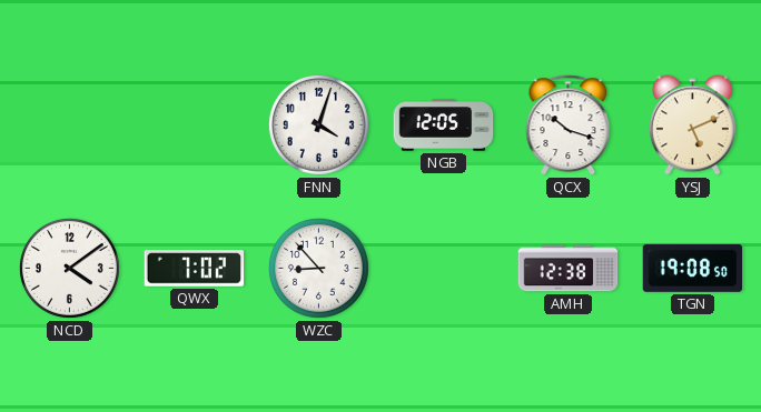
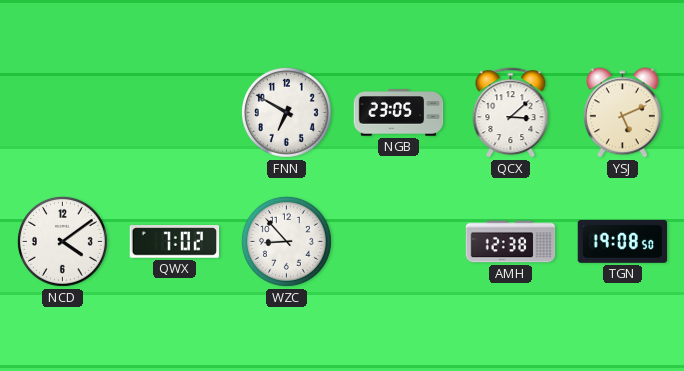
FNN: 4:03 -> 6:50 (286, 112)
NGB: 12:05 -> 23:05 (399, 113)
QCX: 10:18 -> 3:08 (511, 113)
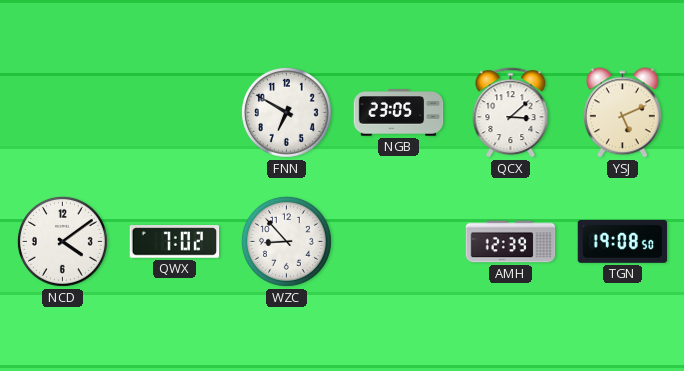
AMH: 12:38 -> 12:39 (511, 242)
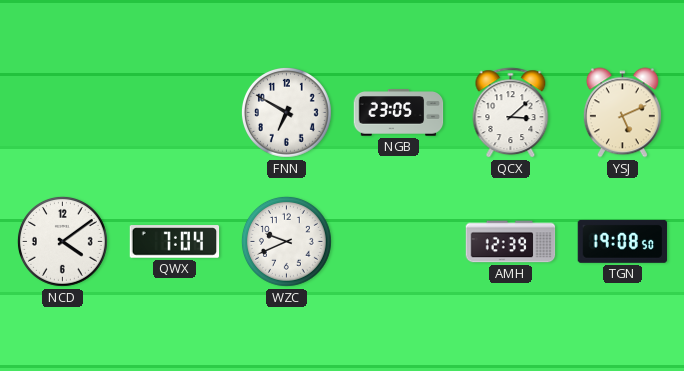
QWX: 7:02 -> 7:04 (175, 242)
WZC: 8:53 -> 9:41 (286, 241)
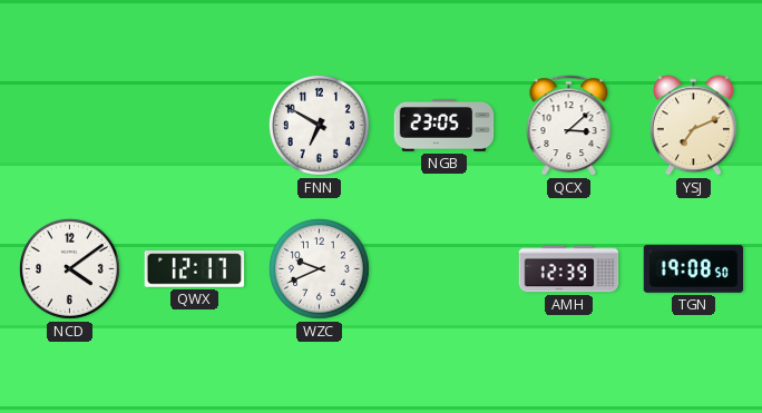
YSJ: 5:11 -> 7:11 (693, 126)
QWX: 7:04 -> 12:17 (195, 269)
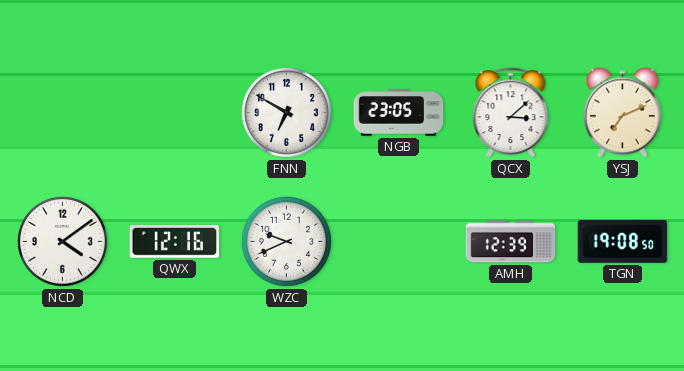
QWX: 12:17 -> 12:16 (175, 242)
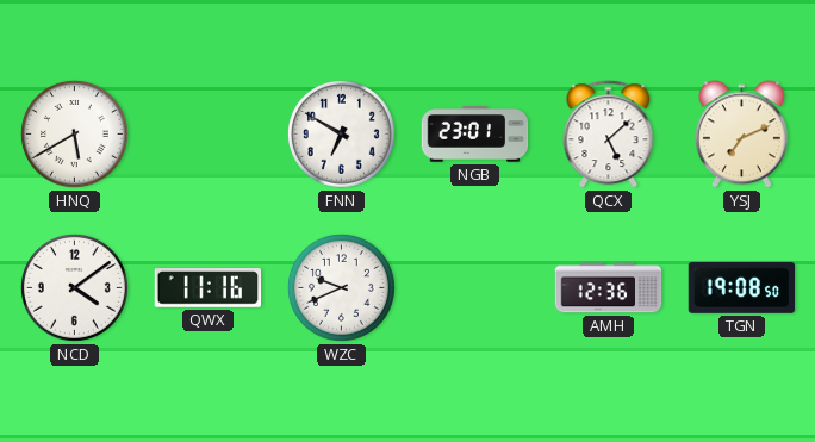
HNQ: none -> 5:40 (74, 133)
NGB: 23:05 -> 23:01 (475, 135)
QCX: 3:08 -> 5:08 (609, 135)
QWX: 12:16 -> 11:16 (209, 288)
AMH: 12:39 -> 12:36 (609, 288)
